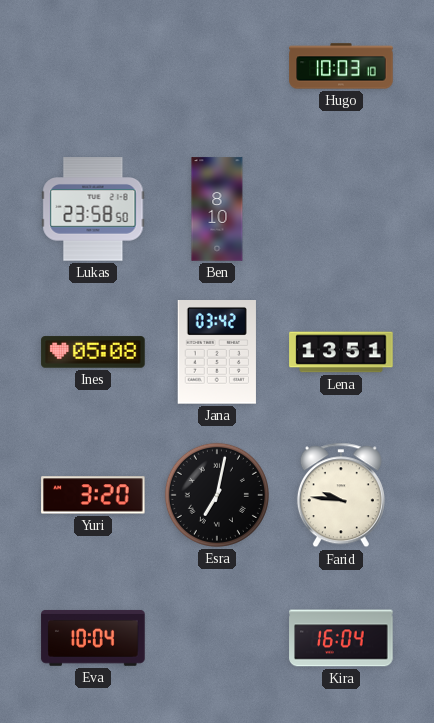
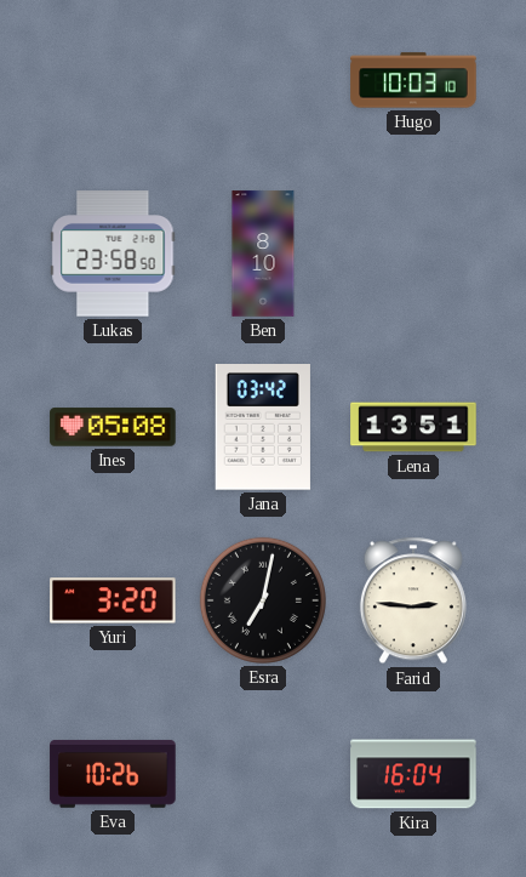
Farid: 9:46 -> 2:46 (413, 600)
Eva: 10:04 -> 10:26 (113, 774)
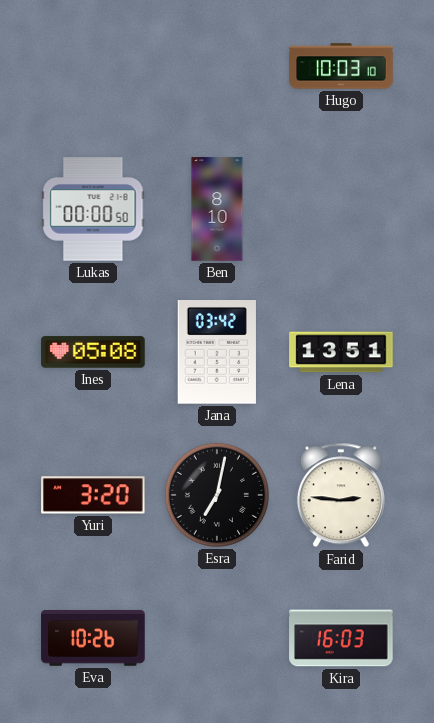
Lukas: 23:58 -> 00:00 (93, 209)
Kira: 16:04 -> 16:03 (341, 638)
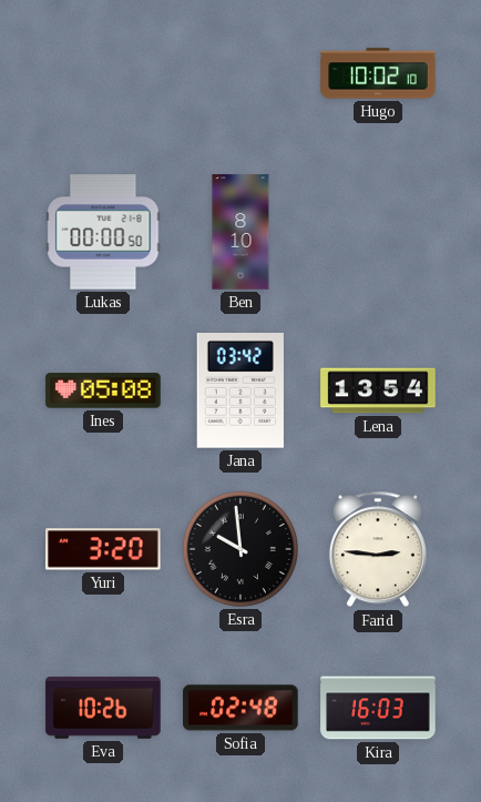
Hugo: 10:03 -> 10:02 (378, 73)
Lena: 13:51 -> 13:54 (378, 390)
Esra: 7:02 -> 9:59 (240, 549)
Sofia: none -> 02:48 (240, 708)
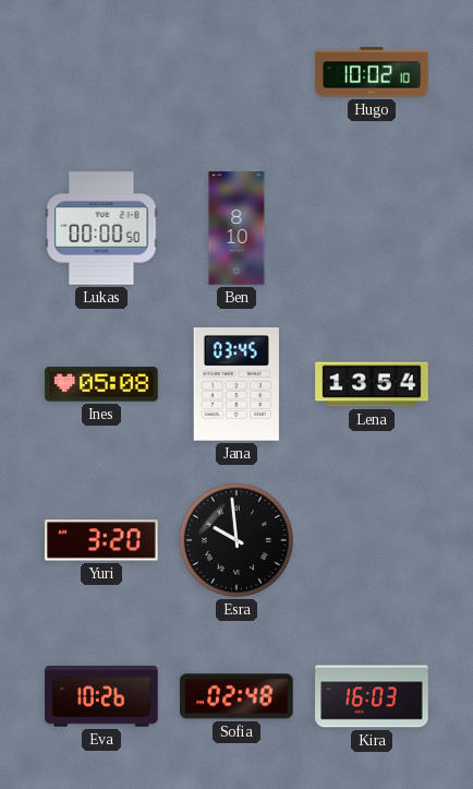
Jana: 03:42 -> 03:45 (237, 385)
Farid: 2:46 -> none (378, 549)
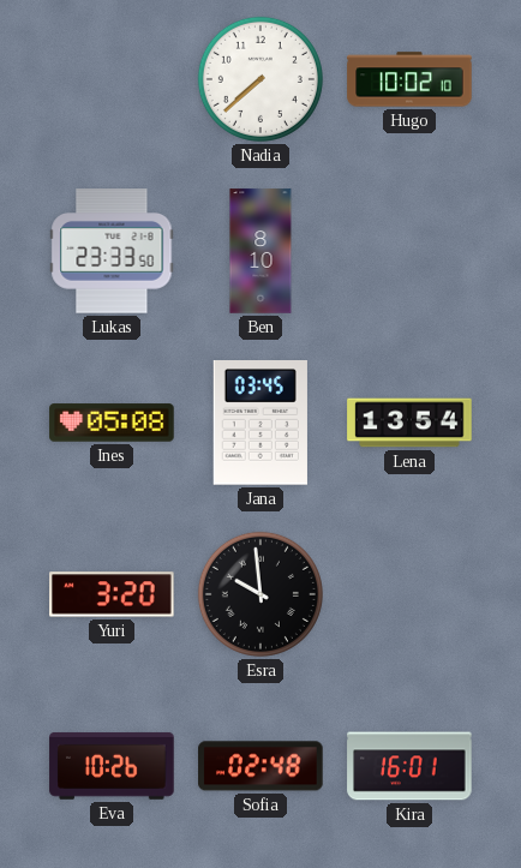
Nadia: none -> 7:38 (260, 79)
Lukas: 00:00 -> 23:33 (112, 251)
Kira: 16:03 -> 16:01 (409, 766)
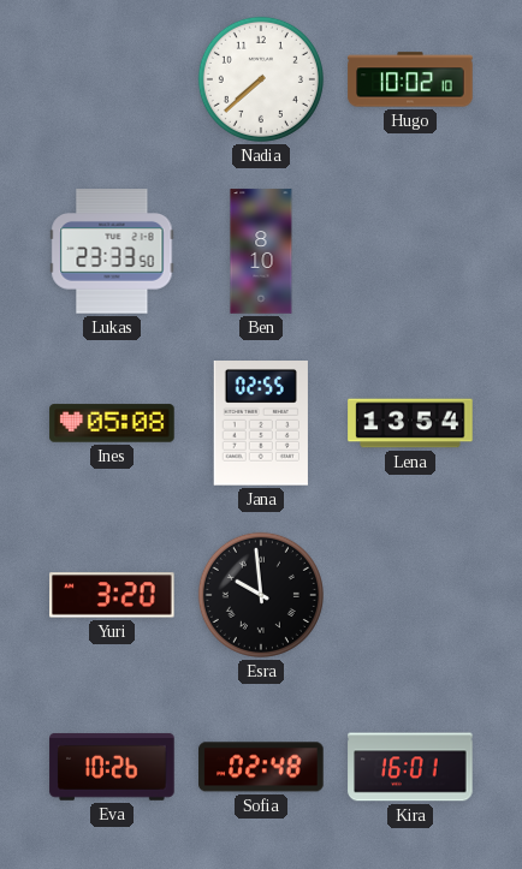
Jana: 03:45 -> 02:55 (261, 424)
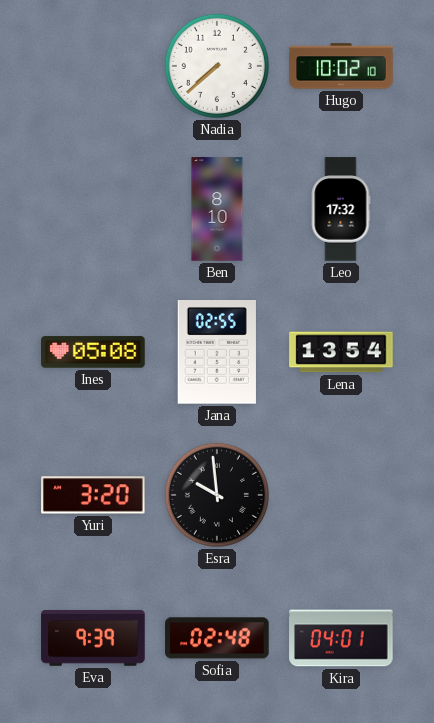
Lukas: 23:33 -> none (112, 251)
Leo: none -> 17:32 (341, 209)
Eva: 10:26 -> 9:39 (93, 638)
Kira: 16:01 -> 04:01 (341, 638)
